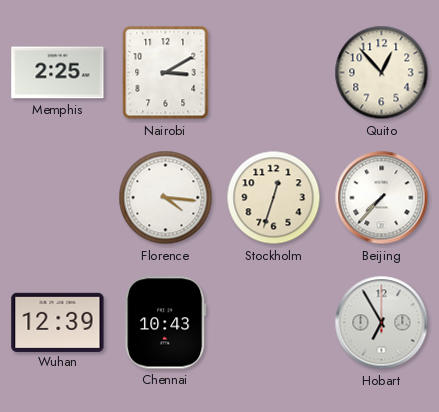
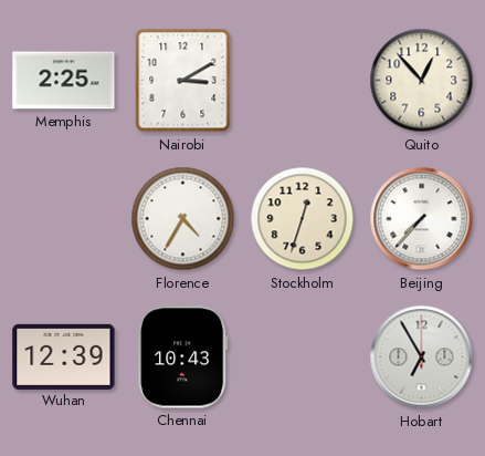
Florence: 4:16 -> 4:35 (183, 219)
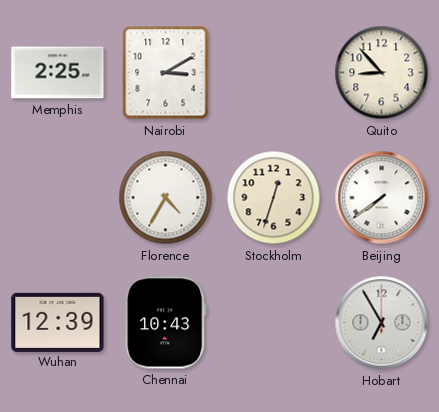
Quito: 12:53 -> 8:53 (382, 73)
Beijing: 7:37 -> 7:39 (382, 198)
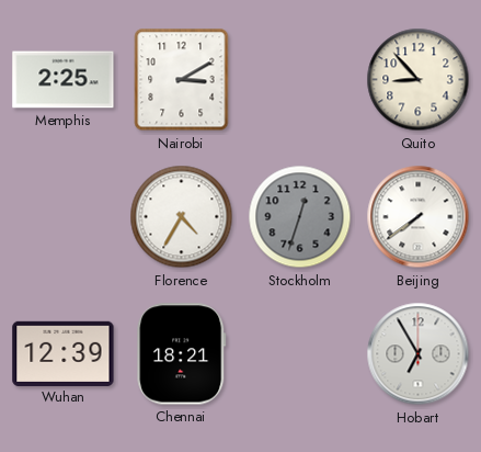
Stockholm dial: cream -> grey (300, 217)
Chennai: 10:43 -> 18:21 (182, 354)
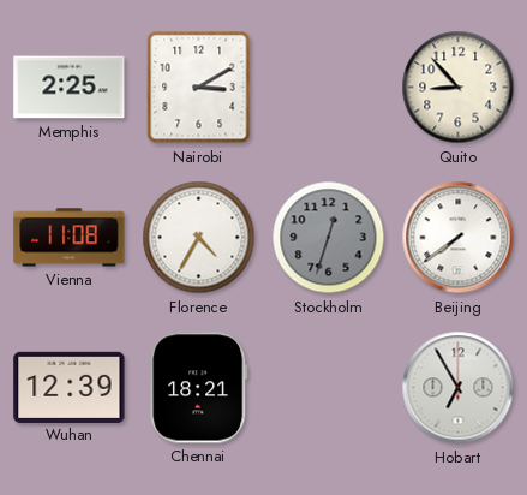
Vienna: none -> 11:08 (70, 238)
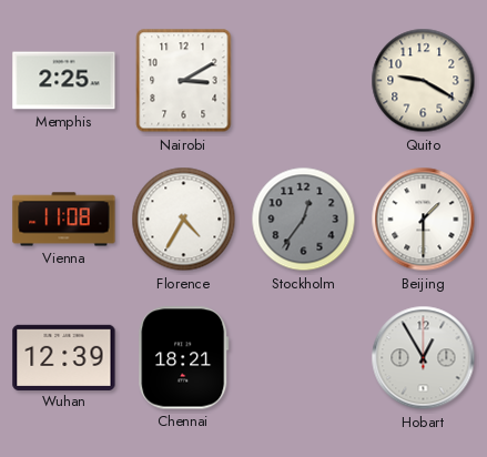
Quito: 8:53 -> 9:20 (424, 81)
Stockholm: 12:33 -> 12:36 (304, 220)
Beijing: 7:39 -> 1:30 (424, 220)
Hobart: 6:55 -> 12:55 (424, 358)
